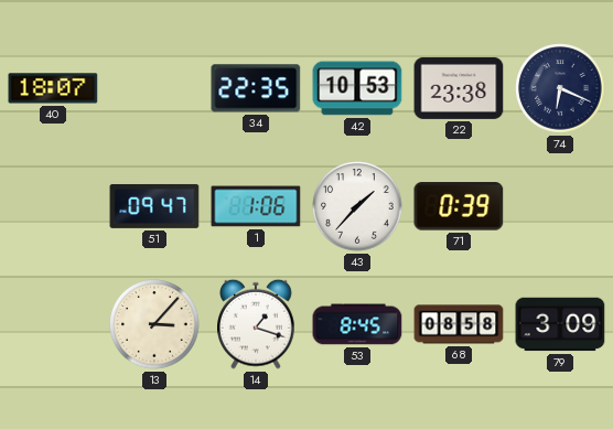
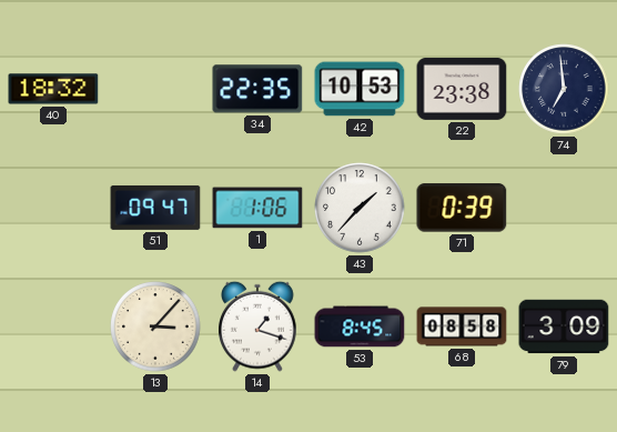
40: 18:07 -> 18:32 (53, 89)
74: 6:19 -> 6:59 (564, 89)
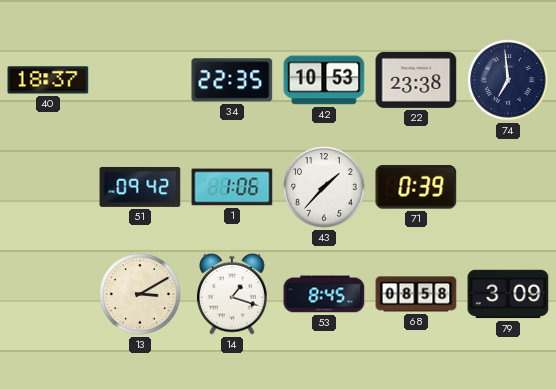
40: 18:32 -> 18:37 (48, 80)
51: 09:47 -> 09:42 (140, 187)
13: 3:07 -> 3:10 (140, 294)
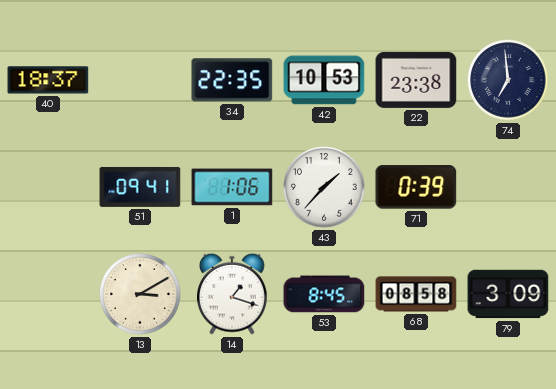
51: 09:42 -> 09:41 (140, 187)
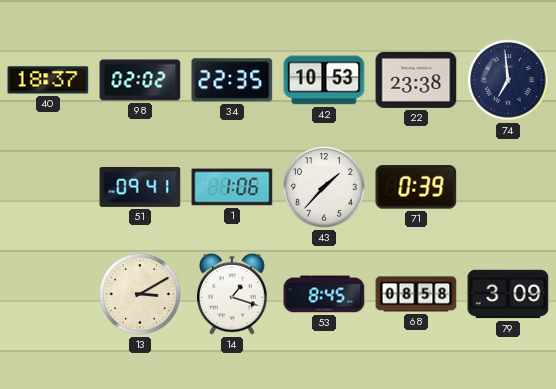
98: none -> 02:02 (140, 80)
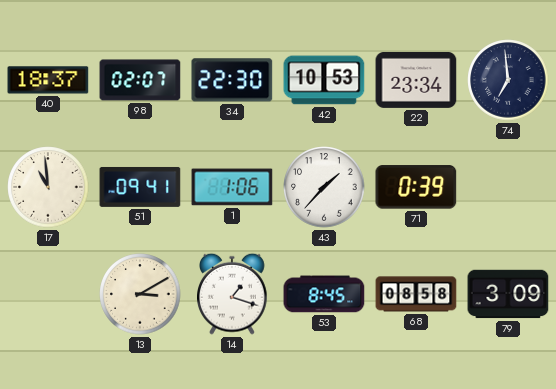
98: 02:02 -> 02:07 (140, 80)
34: 22:35 -> 22:30 (232, 80)
22: 23:38 -> 23:34 (416, 80)
17: none -> 10:59 (48, 187)
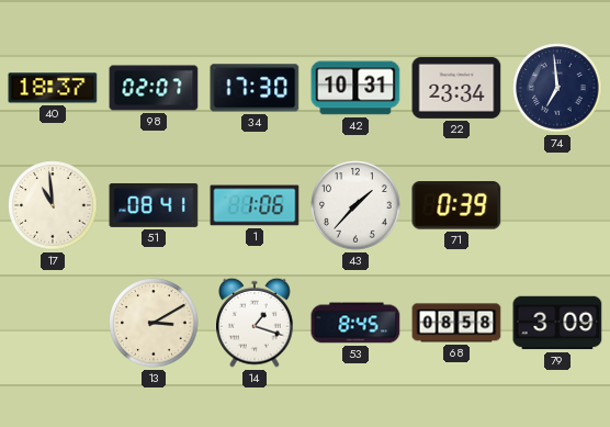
34: 22:30 -> 17:30 (255, 88)
42: 10:53 -> 10:31 (355, 88)
51: 09:41 -> 08:41 (154, 205)
